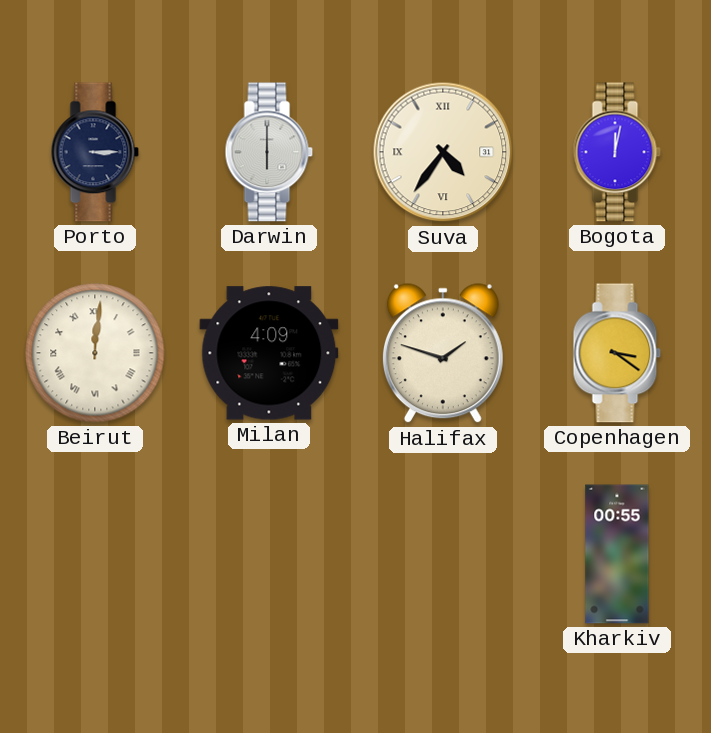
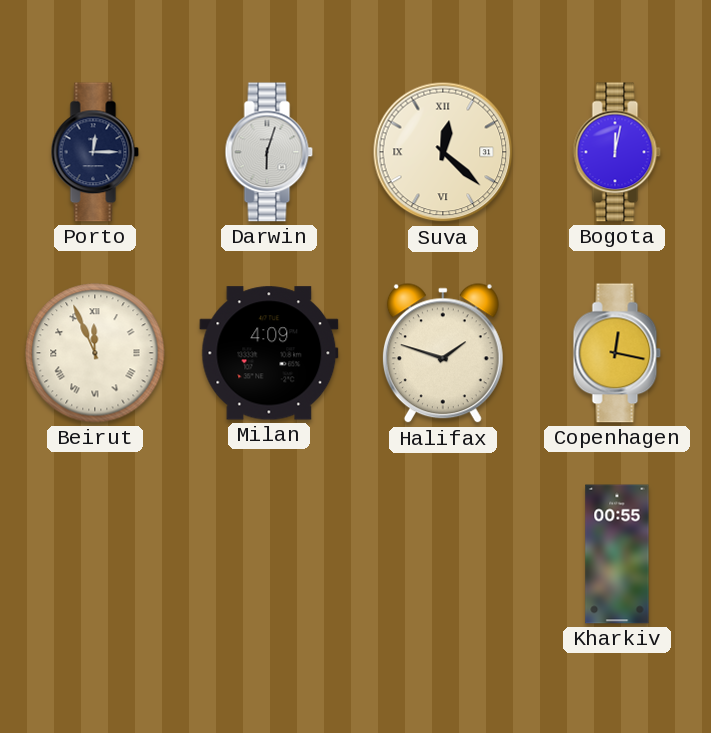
Porto: 3:15 -> 12:15 (95, 152)
Darwin: 6:00 -> 6:03 (269, 152)
Suva: 4:36 -> 12:22 (443, 152)
Beirut: 12:01 -> 11:56 (95, 353)
Copenhagen: 3:21 -> 12:17 (617, 353)
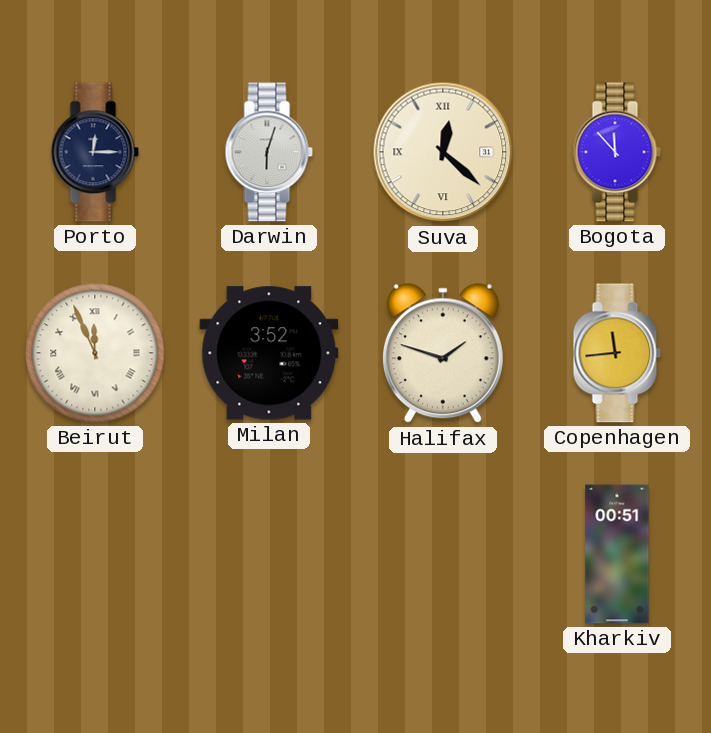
Bogota: 12:02 -> 11:53 (617, 152)
Milan: 4:09 -> 3:52 (269, 353)
Copenhagen: 12:17 -> 11:44 (617, 353)
Kharkiv: 00:55 -> 00:51 (617, 554)
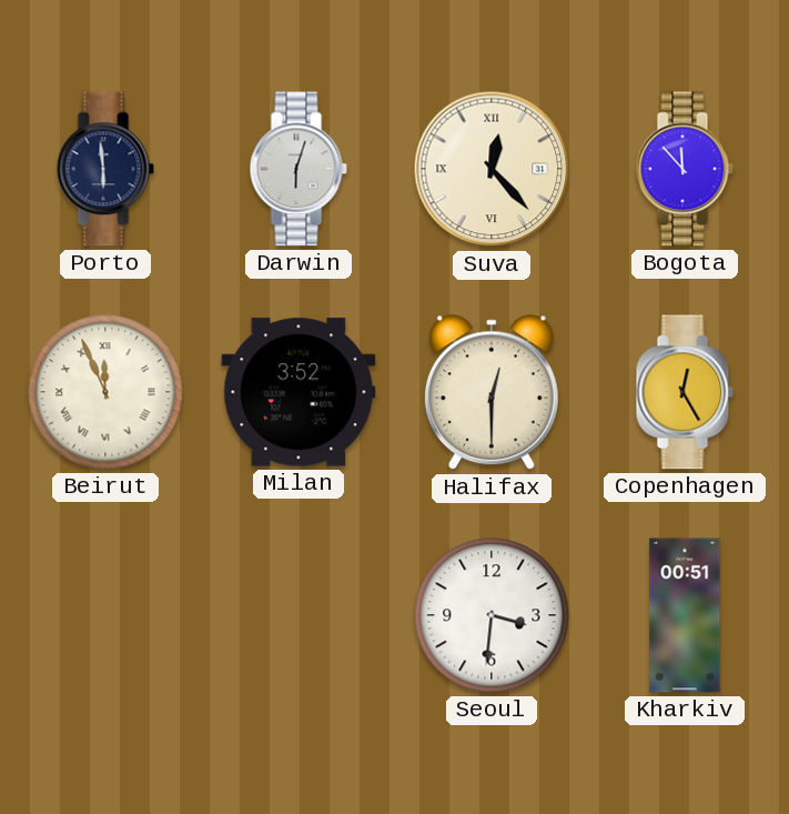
Porto: 12:15 -> 5:59 (105, 169)
Suva: 12:22 -> 12:23 (492, 169)
Halifax: 1:48 -> 12:30 (492, 393)
Copenhagen: 11:44 -> 12:25 (685, 392)
Seoul: none -> 3:31 (492, 615)
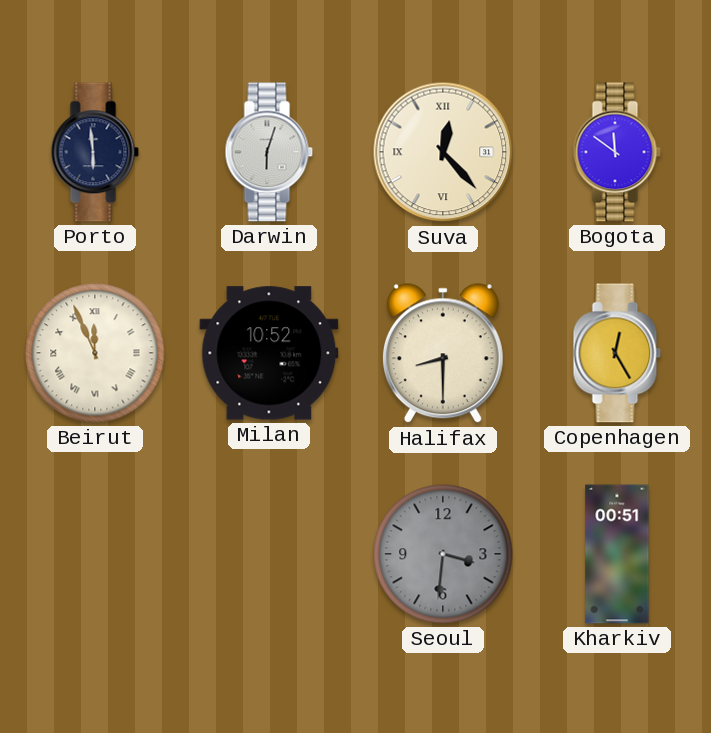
Bogota: 11:53 -> 11:51 (617, 152)
Milan: 3:52 -> 10:52 (269, 353)
Halifax: 12:30 -> 8:30 (443, 354)
Seoul dial: white -> grey (443, 554)
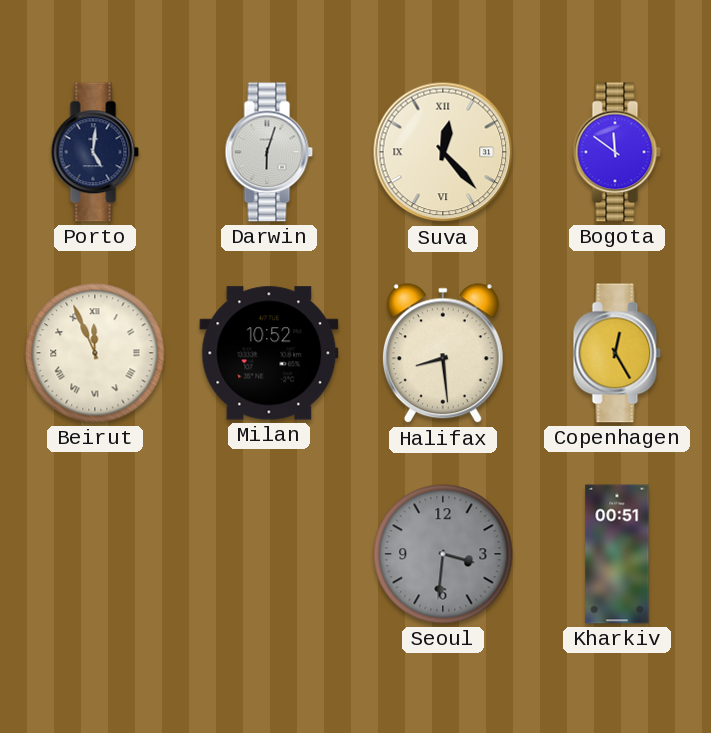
Porto: 5:59 -> 5:01 (95, 152)
Halifax: 8:30 -> 8:29 (443, 354)
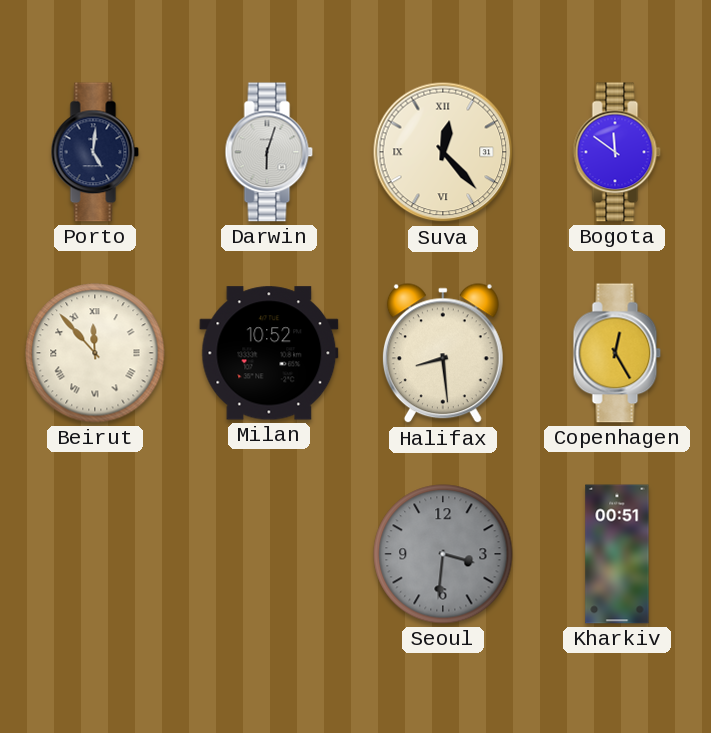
Beirut: 11:56 -> 11:53 (95, 353)
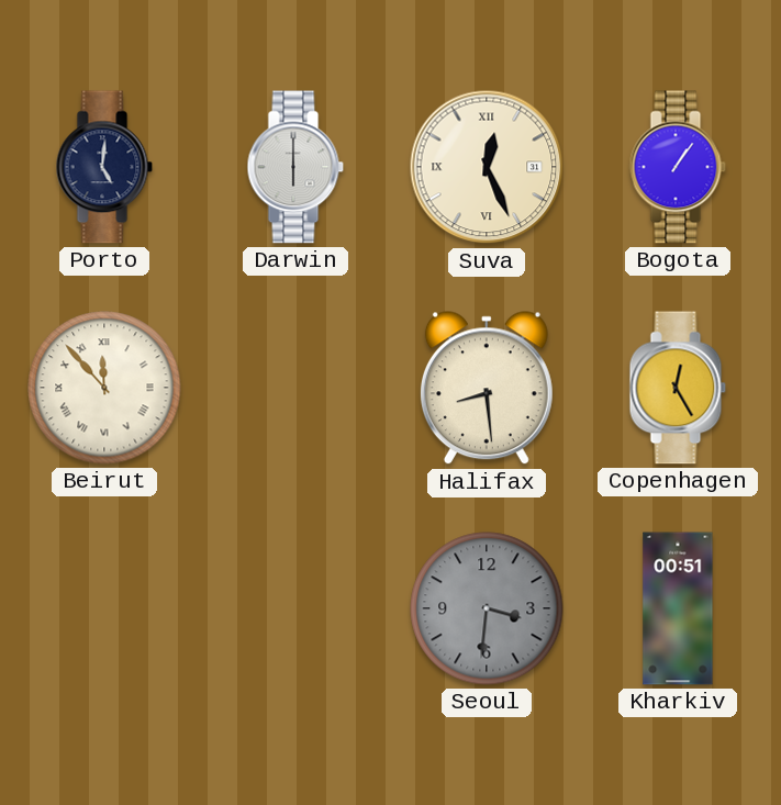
Darwin: 6:03 -> 6:00 (295, 167)
Suva: 12:23 -> 12:26 (487, 167)
Bogota: 11:51 -> 1:06 (678, 167)
Milan: 10:52 -> none (269, 353)
